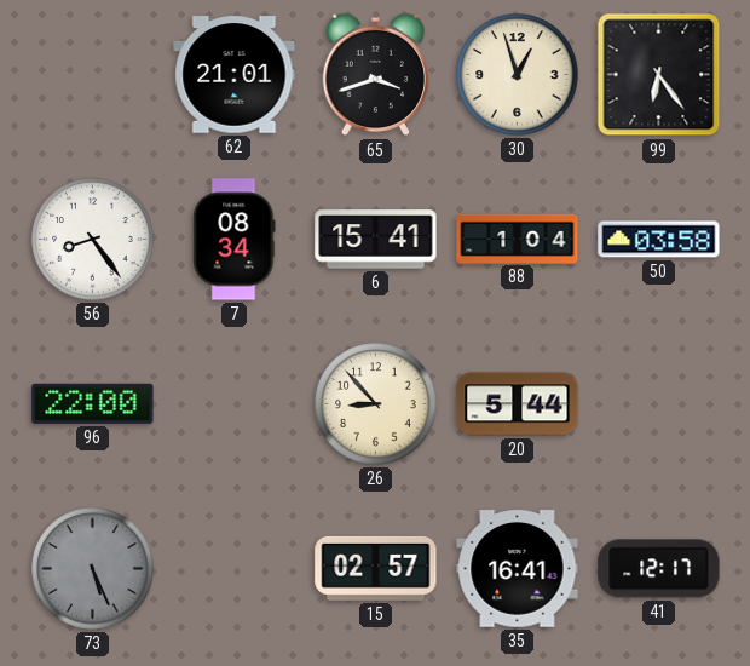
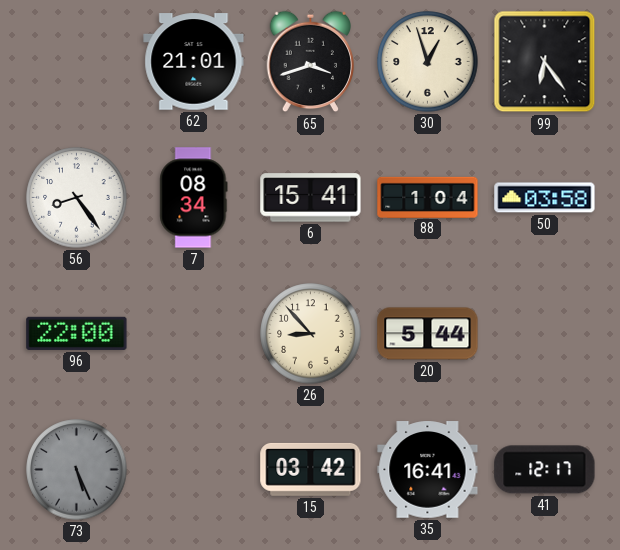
15: 02:57 -> 03:42 (311, 469)
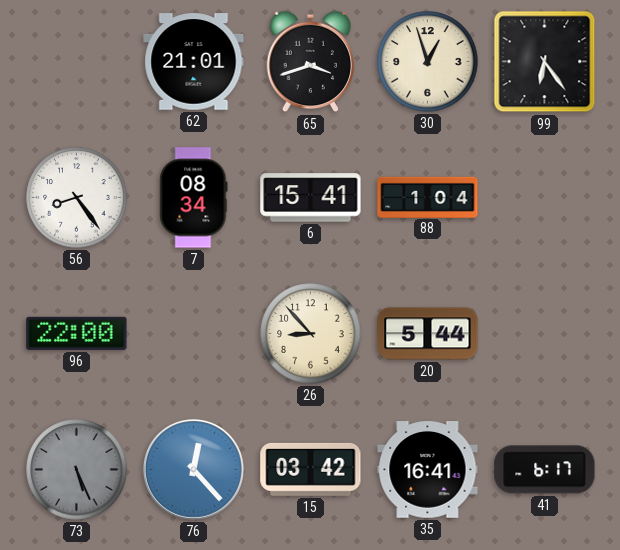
50: 03:58 -> none (545, 198)
76: none -> 12:23 (193, 469)
41: 12:17 -> 6:17 (545, 470)
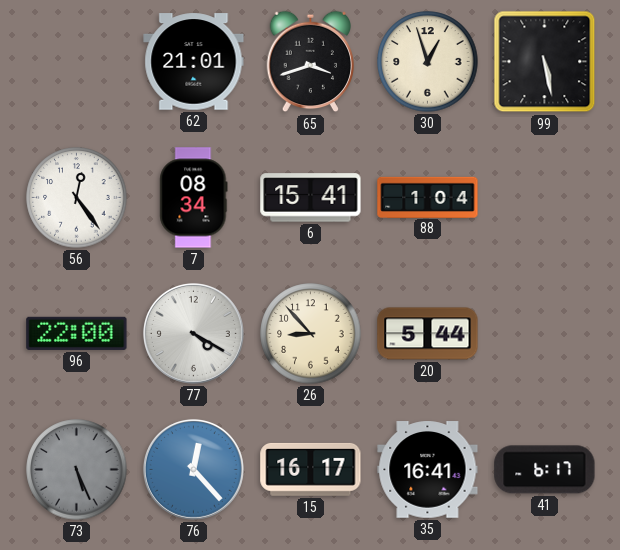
99: 6:24 -> 5:28 (545, 62)
56: 8:24 -> 12:24 (77, 198)
77: none -> 4:20 (193, 333)
15: 03:42 -> 16:17 (311, 469)
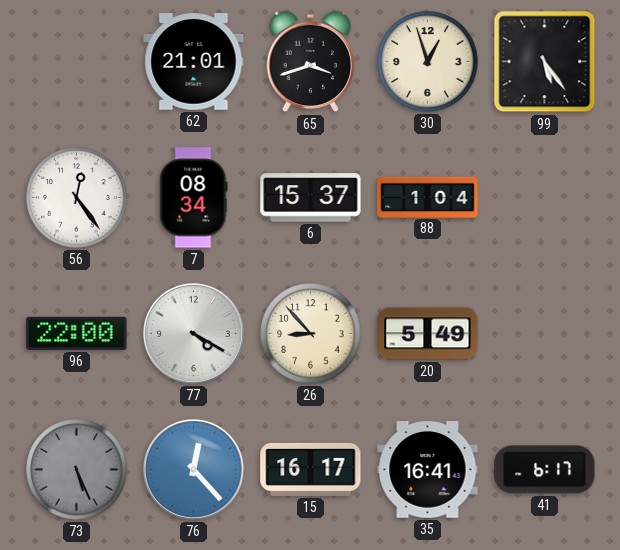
99: 5:28 -> 5:24 (545, 62)
6: 15:41 -> 15:37 (311, 198)
20: 5:44 -> 5:49 (428, 334)
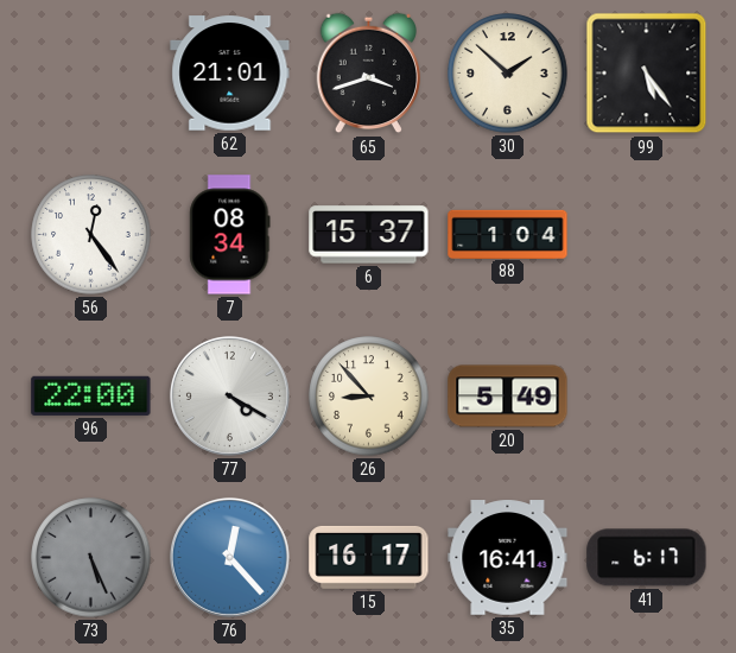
30: 12:57 -> 1:52 (508, 74)
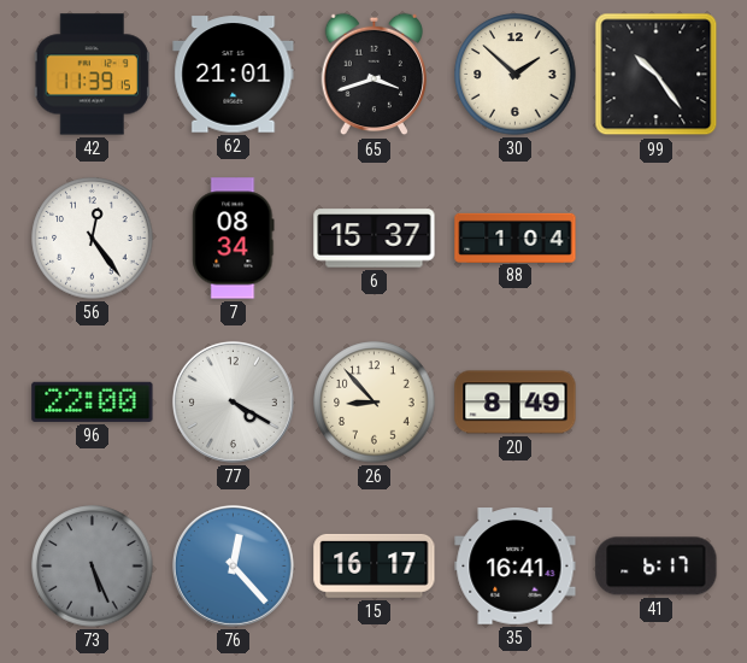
42: none -> 11:39 (92, 75)
99: 5:24 -> 10:24 (657, 75)
20: 5:49 -> 8:49 (516, 403)
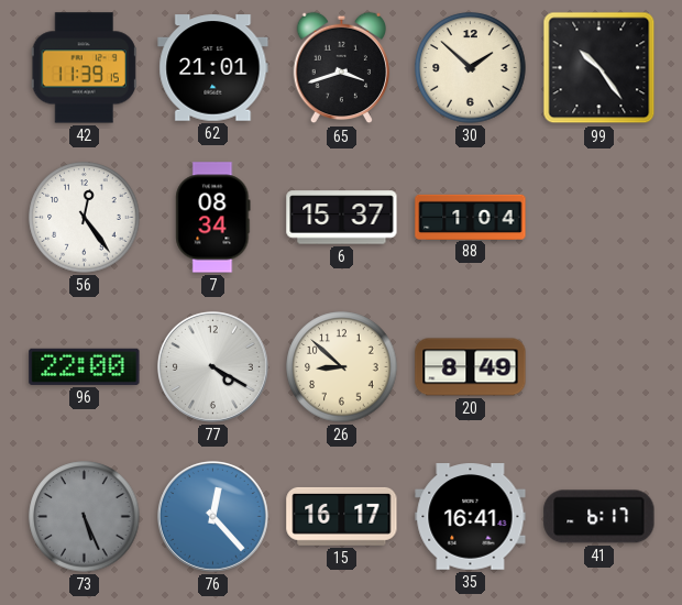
26: 8:53 -> 8:52 (342, 367)
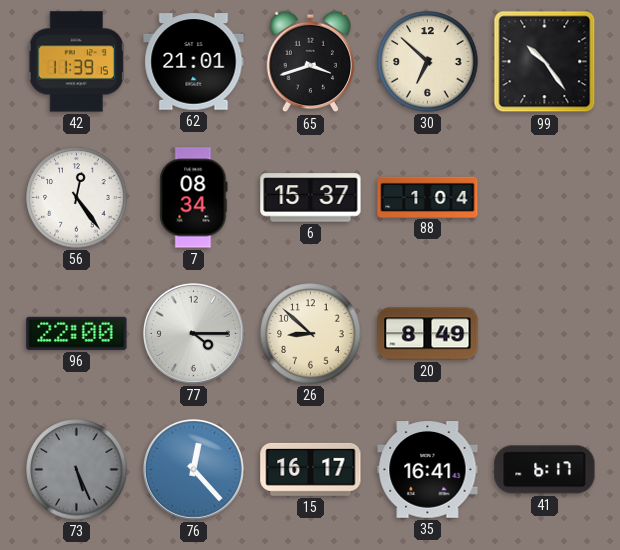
30: 1:52 -> 6:52 (428, 62)
77: 4:20 -> 4:15 (193, 333)
